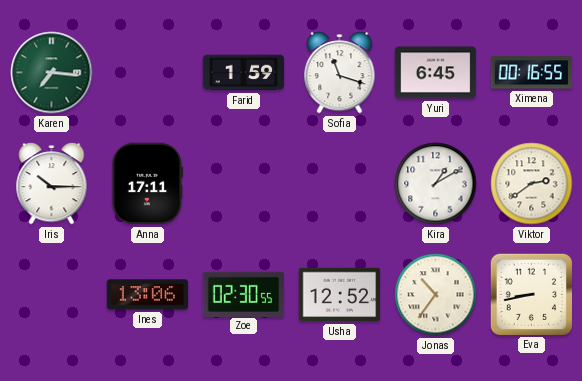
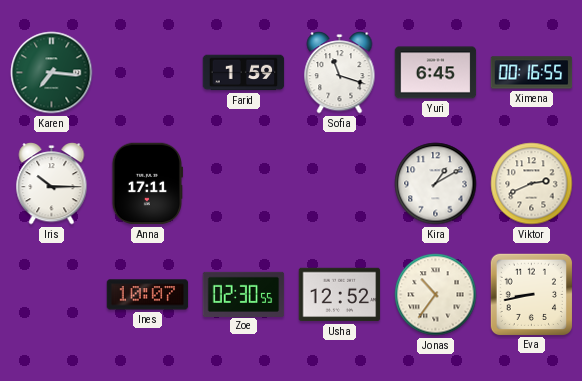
Viktor: 2:39 -> 2:41 (532, 184)
Ines: 13:06 -> 10:07 (148, 295)
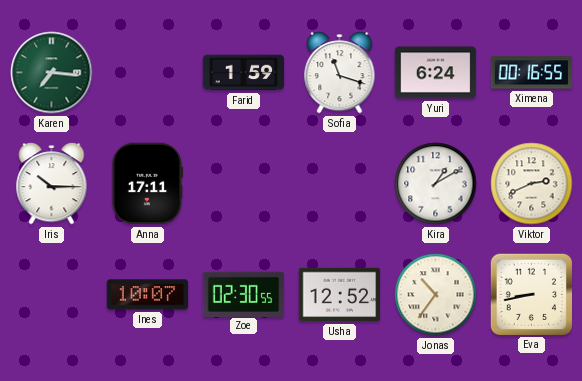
Yuri: 6:45 -> 6:24 (436, 73)
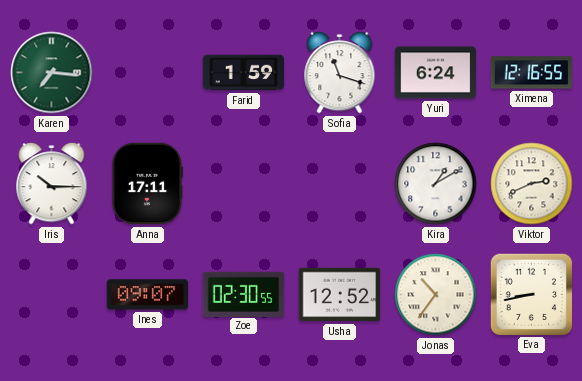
Ximena: 00:16 -> 12:16 (532, 73)
Ines: 10:07 -> 09:07 (148, 295)
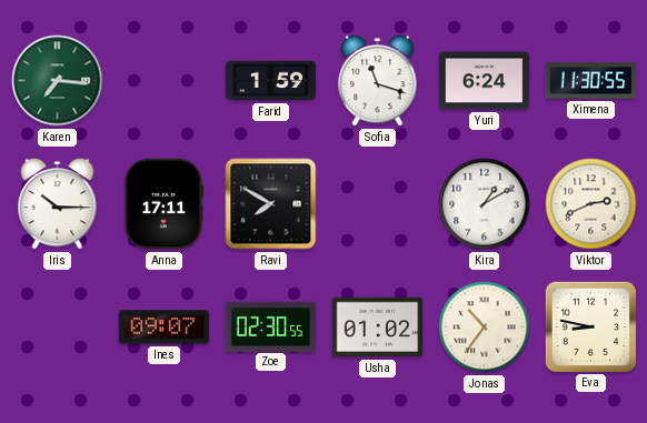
Ximena: 12:16 -> 11:30 (591, 81)
Ravi: none -> 7:50 (271, 204)
Usha: 12:52 -> 01:02 (378, 328)
Eva: 8:43 -> 8:47 (590, 326)
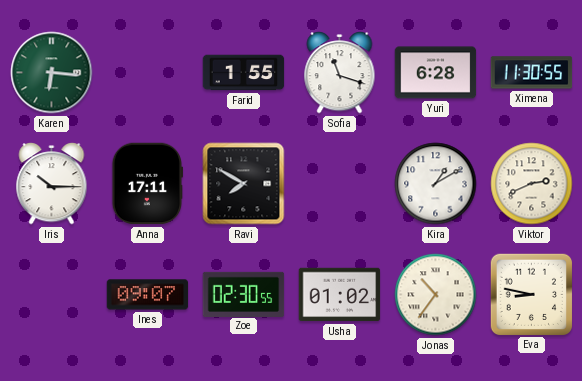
Karen: 7:16 -> 6:16 (52, 73)
Farid: 1:59 -> 1:55 (244, 73)
Yuri: 6:24 -> 6:28 (436, 73)
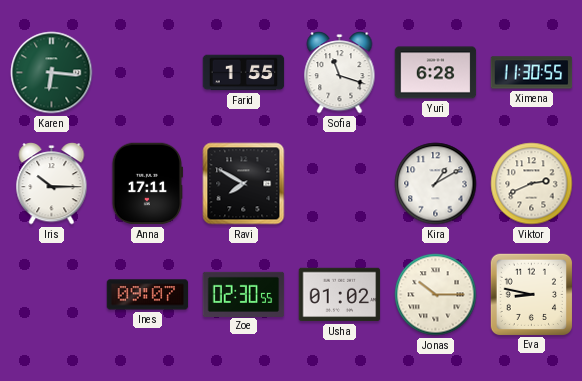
Jonas: 10:36 -> 10:15 (436, 295)
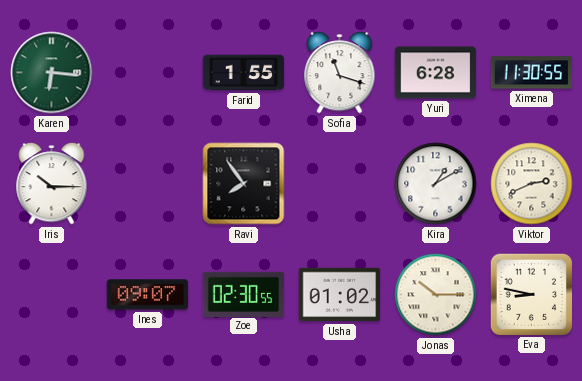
Anna: 17:11 -> none (147, 184)
Ravi: 7:50 -> 7:54 (244, 184)
